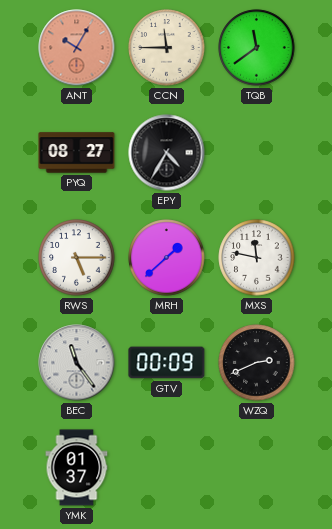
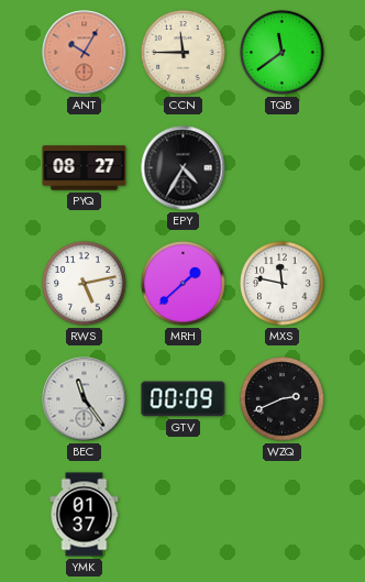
RWS: 5:15 -> 5:13 (85, 284)
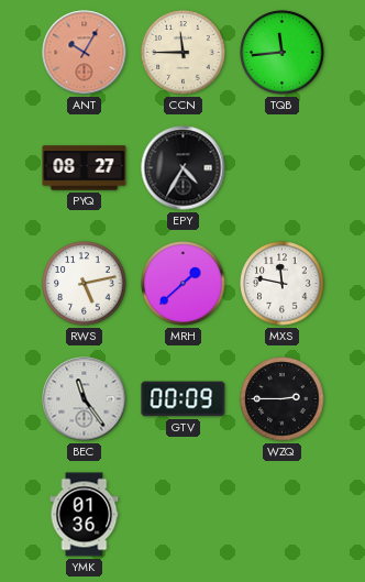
TQB: 11:39 -> 11:44 (283, 53)
WZQ: 2:41 -> 2:45 (283, 399)
YMK: 01:37 -> 01:36 (85, 515)
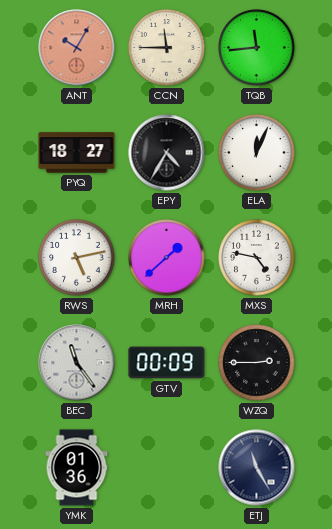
PYQ: 08:27 -> 18:27 (77, 153)
ELA: none -> 12:04 (257, 153)
MXS: 11:47 -> 4:47 (257, 258)
ETJ: none -> 11:25 (257, 468)
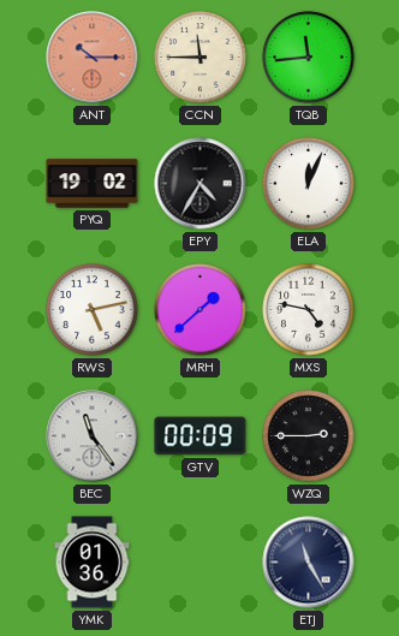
ANT: 10:05 -> 10:15 (93, 58)
PYQ: 18:27 -> 19:02 (93, 184)
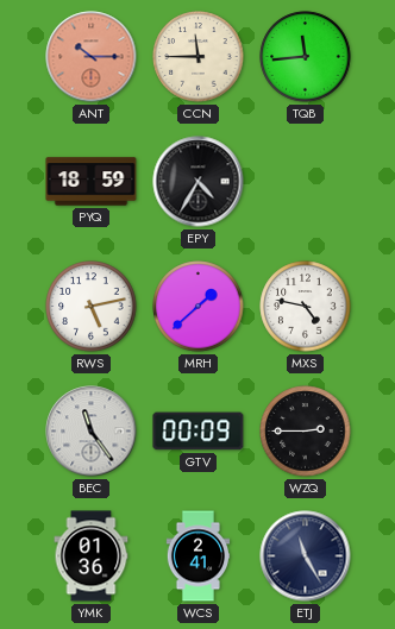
PYQ: 19:02 -> 18:59 (92, 182)
ELA: 12:04 -> none (309, 184)
WCS: none -> 2:41 (199, 556)
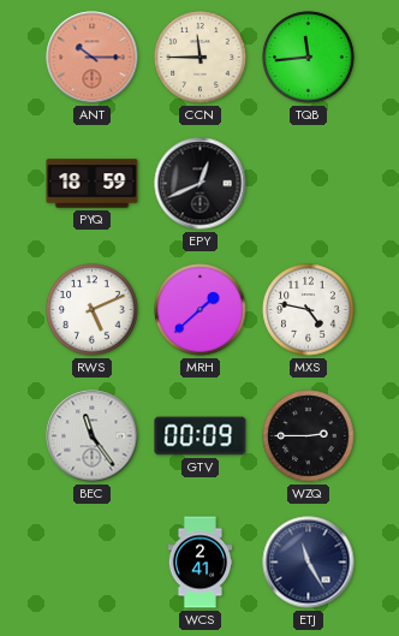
EPY: 4:35 -> 12:41 (201, 184)
RWS: 5:13 -> 5:11 (93, 310)
YMK: 01:36 -> none (92, 556)
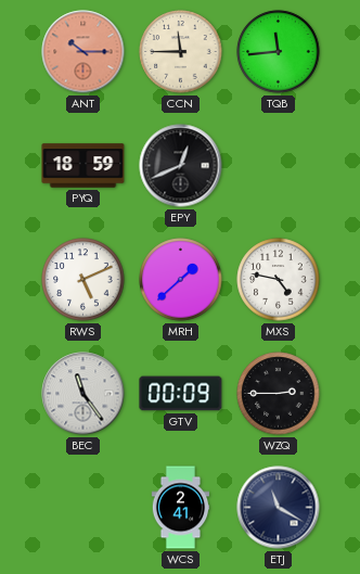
ETJ: 11:25 -> 11:20 (279, 508)
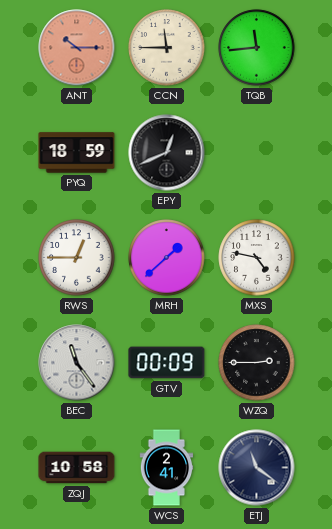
RWS: 5:11 -> 12:45 (77, 258)
ZQJ: none -> 10:58 (77, 468)
ETJ: 11:20 -> 11:21 (257, 468)
